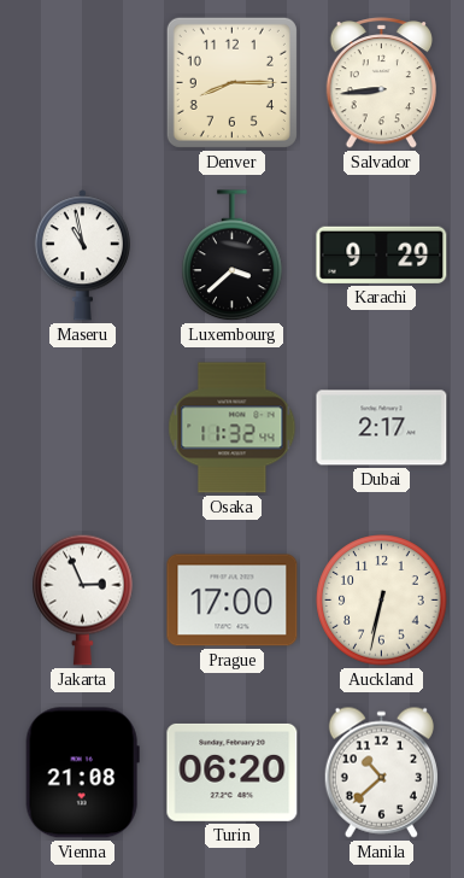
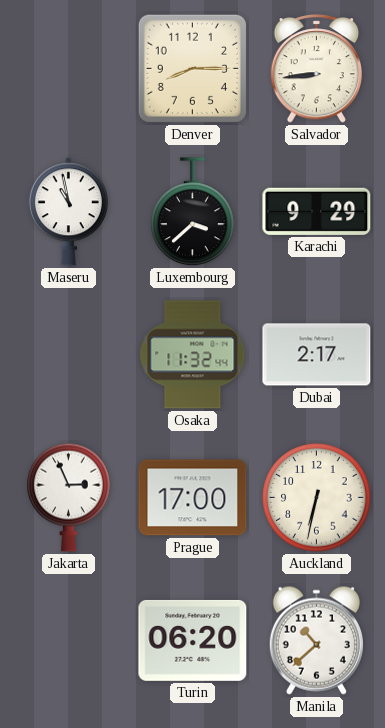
Vienna: 21:08 -> none (82, 773)
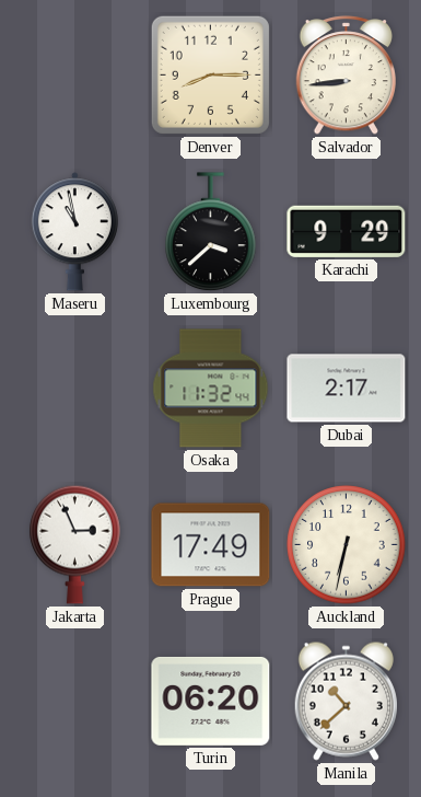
Prague: 17:00 -> 17:49 (211, 545)
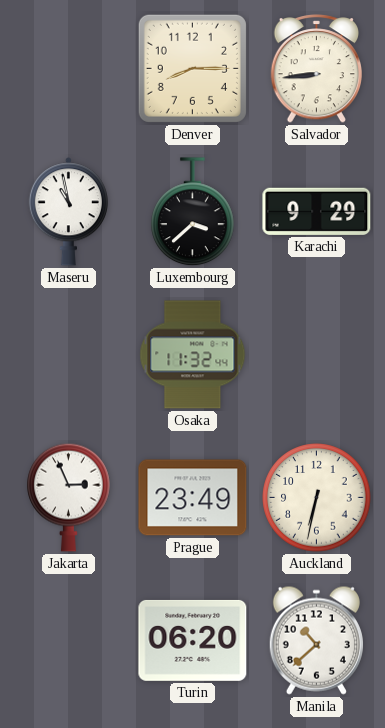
Dubai: 2:17 -> none (347, 389)
Prague: 17:49 -> 23:49 (193, 498)
